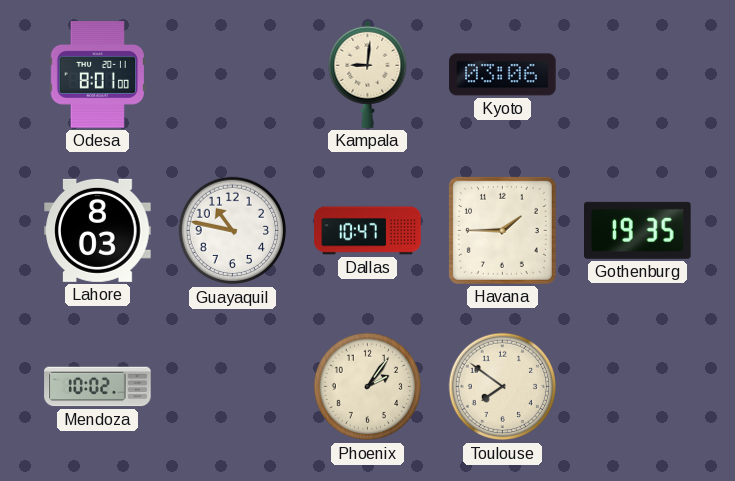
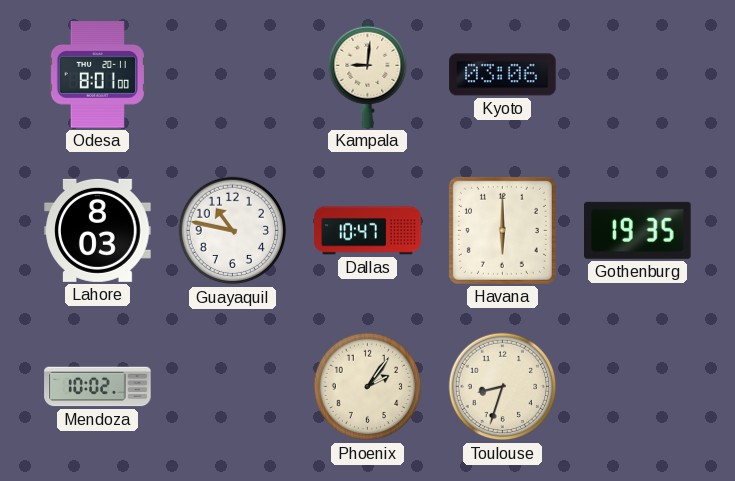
Havana: 1:45 -> 6:00 (502, 230)
Toulouse: 7:51 -> 8:33 (503, 387)
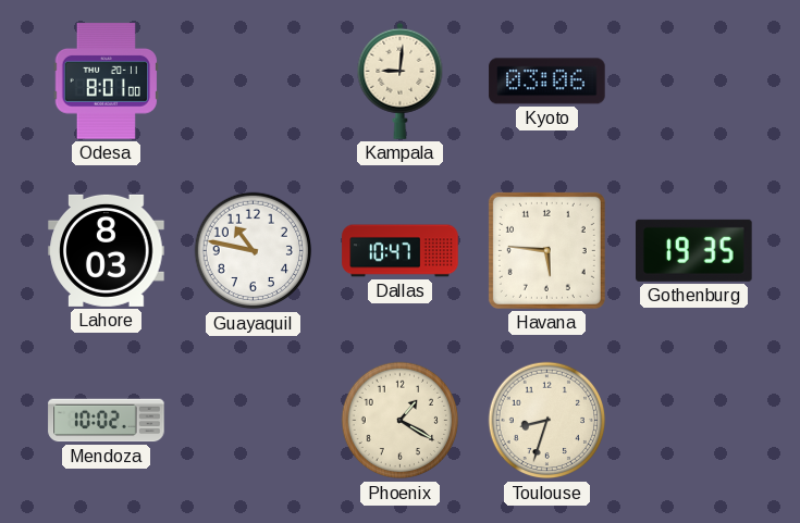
Havana: 6:00 -> 5:46 (546, 250)
Phoenix: 2:06 -> 1:20 (401, 421)
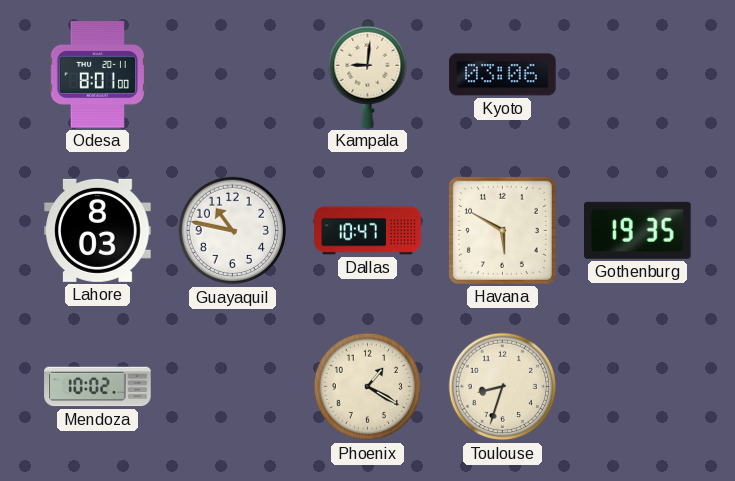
Havana: 5:46 -> 5:50 (502, 230)
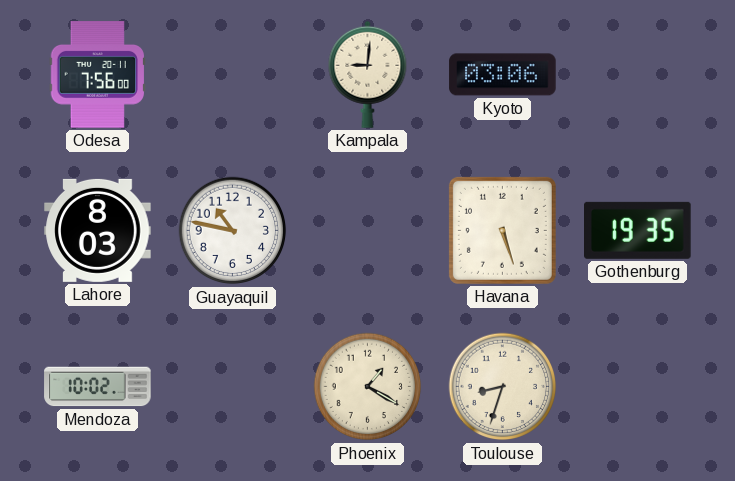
Odesa: 8:01 -> 7:56 (97, 75)
Dallas: 10:47 -> none (368, 231)
Havana: 5:50 -> 5:27 (502, 230)
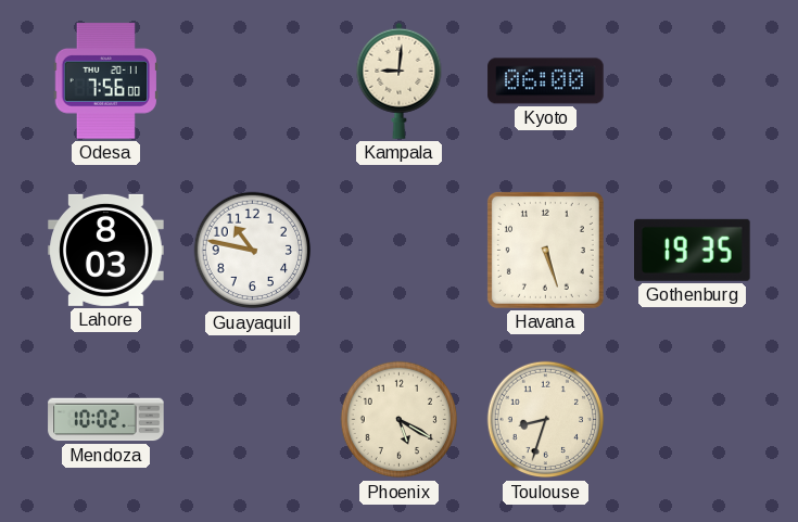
Kyoto: 03:06 -> 06:00 (546, 81)
Phoenix: 1:20 -> 5:20 (400, 420)
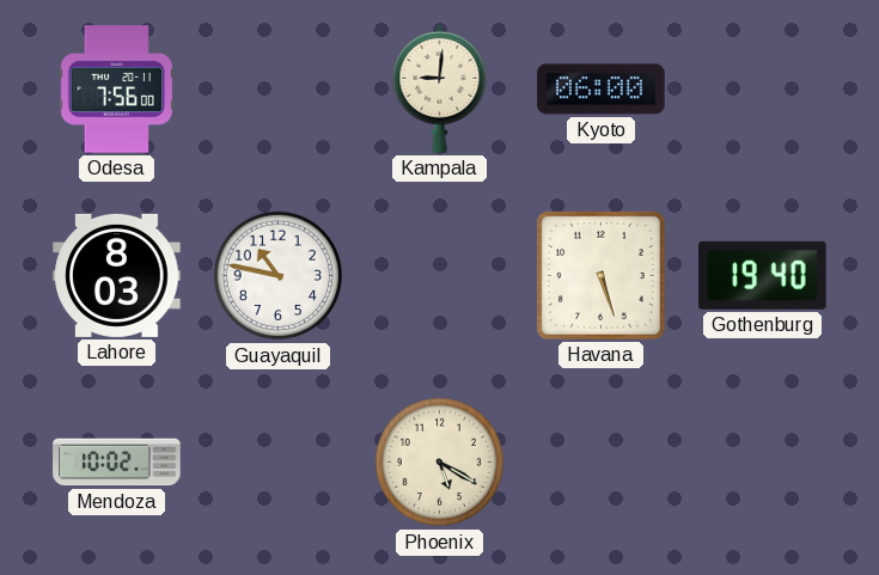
Gothenburg: 19:35 -> 19:40 (763, 275)
Toulouse: 8:33 -> none (546, 420)
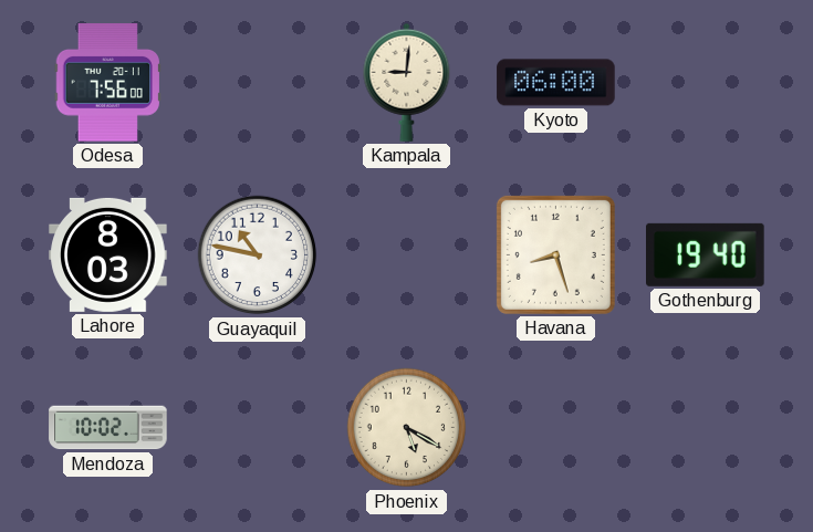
Havana: 5:27 -> 8:27 (555, 254)
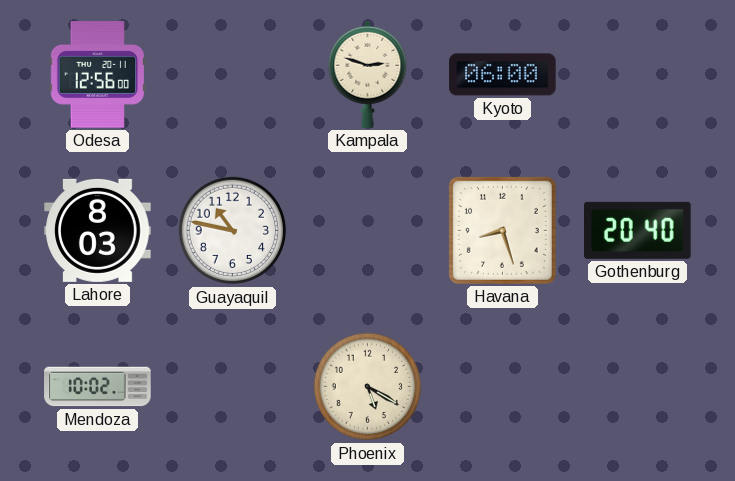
Odesa: 7:56 -> 12:56 (97, 75)
Kampala: 9:01 -> 2:48 (368, 74)
Gothenburg: 19:40 -> 20:40 (638, 230)
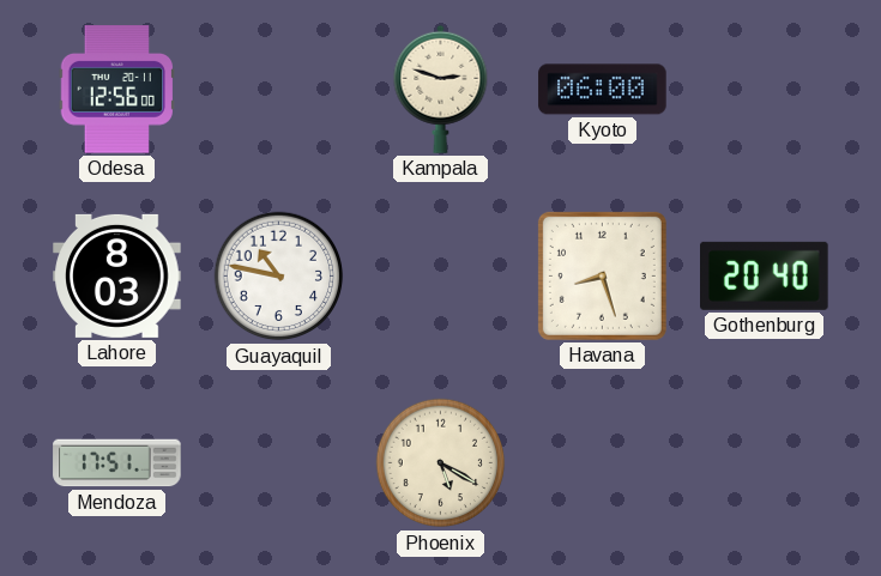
Mendoza: 10:02 -> 17:51 (117, 463)
